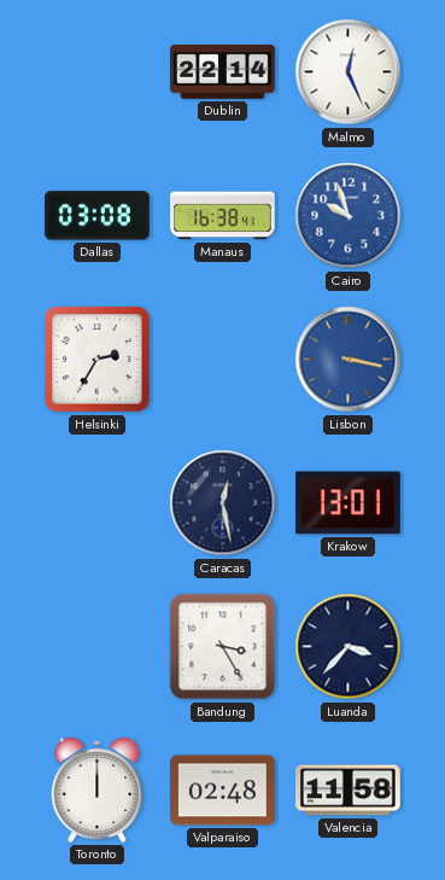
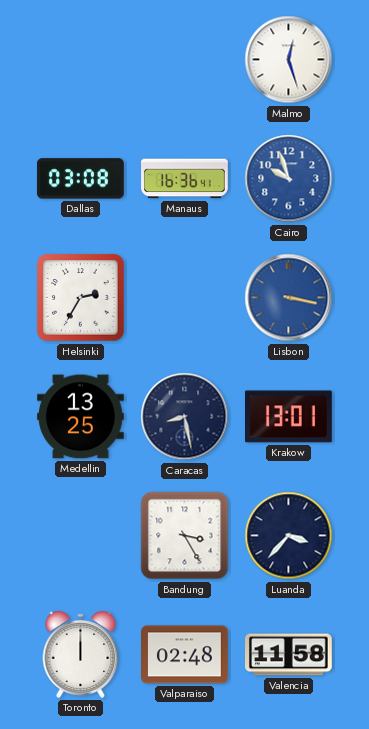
Dublin: 22:14 -> none (223, 72)
Malmo: 12:26 -> 12:27 (289, 60)
Manaus: 16:38 -> 16:36 (185, 179)
Medellin: none -> 13:25 (81, 417)
Caracas: 12:28 -> 8:28 (185, 417)
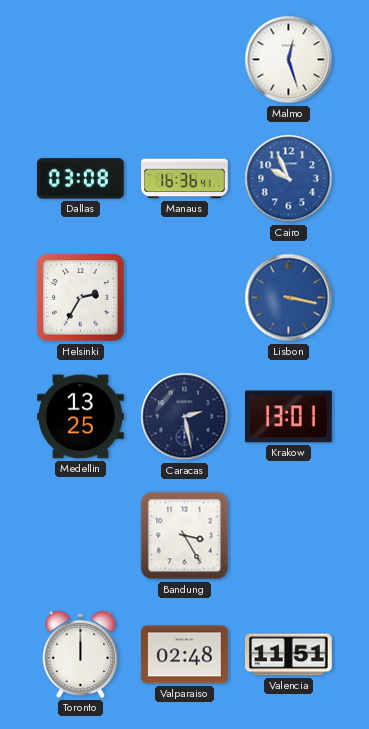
Cairo: 9:57 -> 9:56 (289, 179)
Caracas: 8:28 -> 2:28 (185, 417)
Luanda: 3:37 -> none (289, 536)
Valencia: 11:58 -> 11:51 (289, 655)
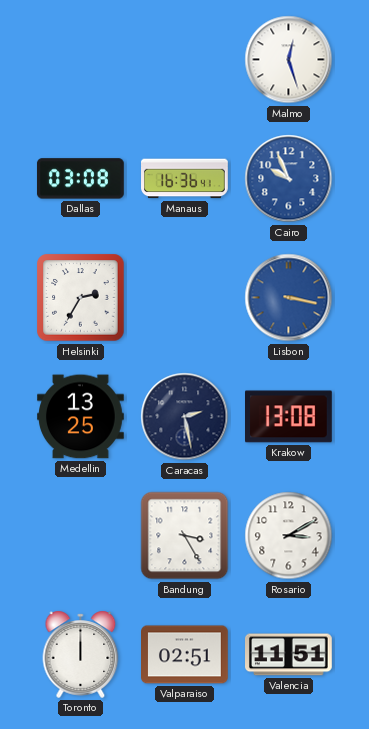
Krakow: 13:01 -> 13:08 (289, 417)
Rosario: none -> 3:10 (289, 536)
Valparaiso: 02:48 -> 02:51 (185, 655)
